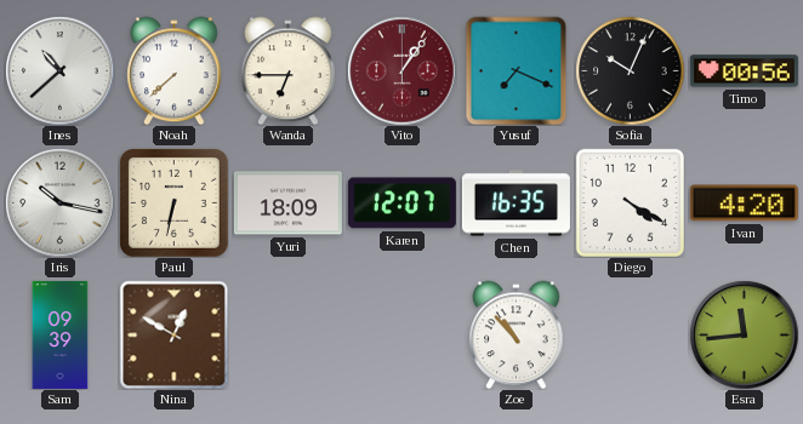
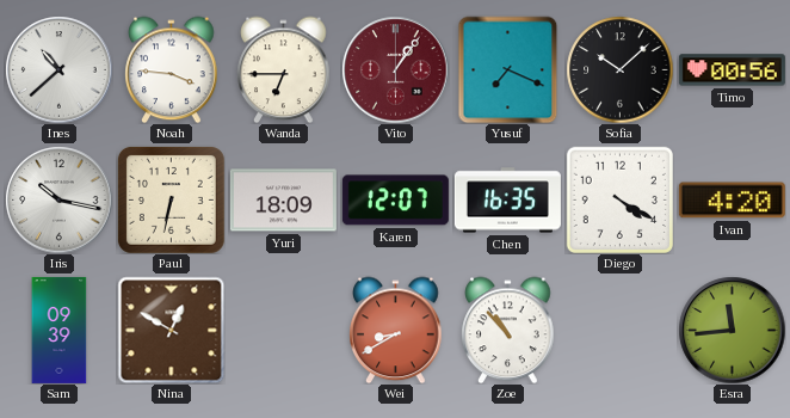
Noah: 7:38 -> 3:46 (172, 69)
Sofia: 10:04 -> 10:08 (619, 69)
Wei: none -> 8:40 (396, 330)
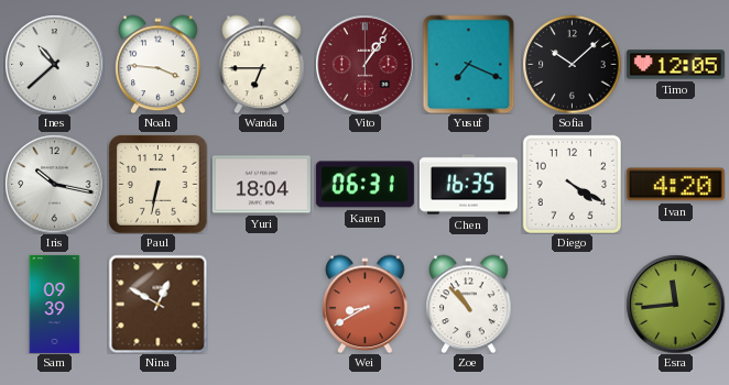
Timo: 00:56 -> 12:05 (675, 65)
Yuri: 18:09 -> 18:04 (261, 185)
Karen: 12:07 -> 06:31 (364, 185)
